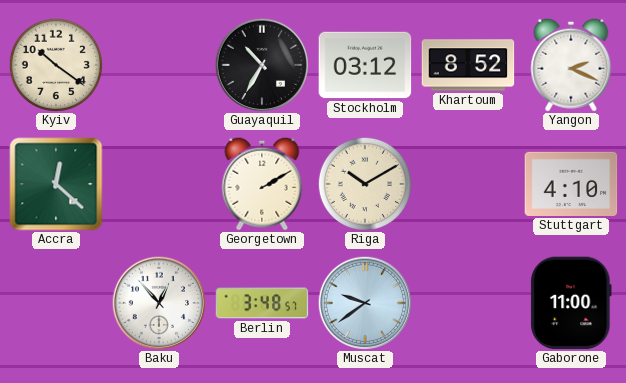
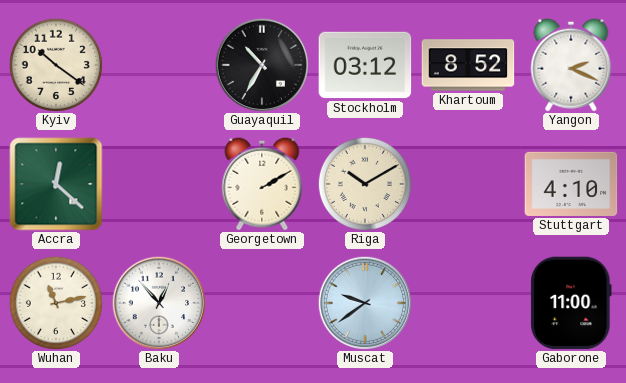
Wuhan: none -> 11:13 (56, 303)
Berlin: 3:48 -> none (262, 303)
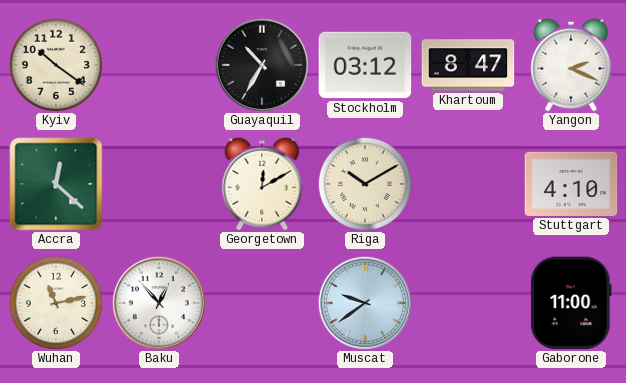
Khartoum: 8:52 -> 8:47 (468, 65)
Georgetown: 2:10 -> 12:10 (262, 184)
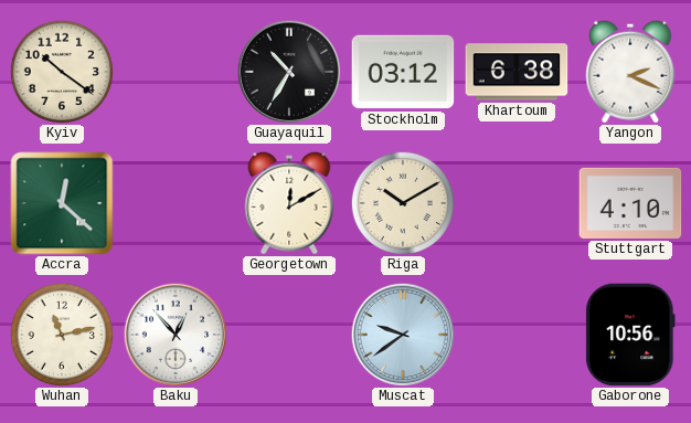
Khartoum: 8:47 -> 6:38 (517, 72)
Gaborone: 11:00 -> 10:56 (630, 335)
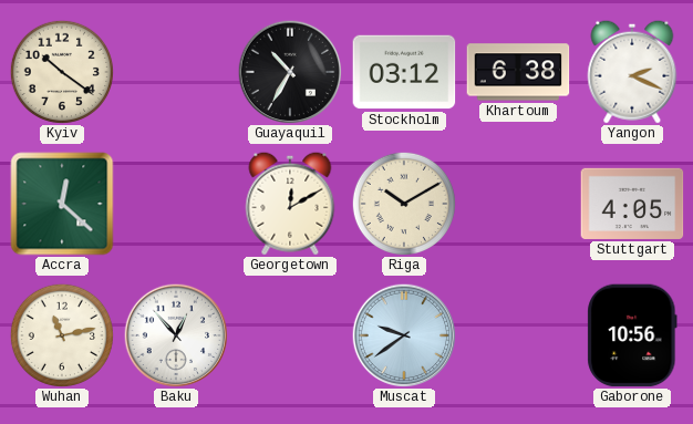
Stuttgart: 4:10 -> 4:05 (632, 204)
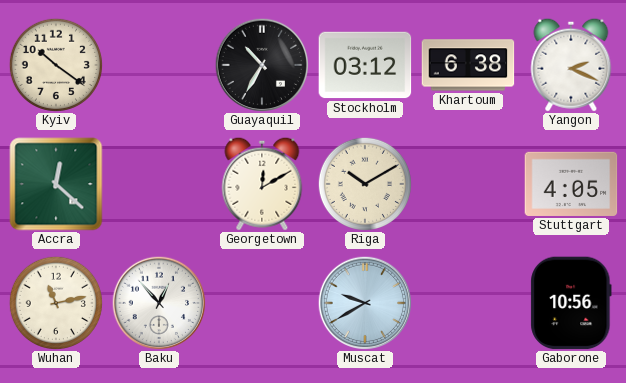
Muscat: 9:39 -> 9:40 (364, 302)
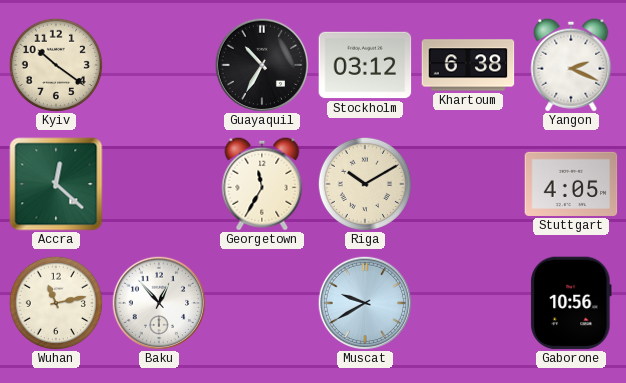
Georgetown: 12:10 -> 11:35 (262, 184)
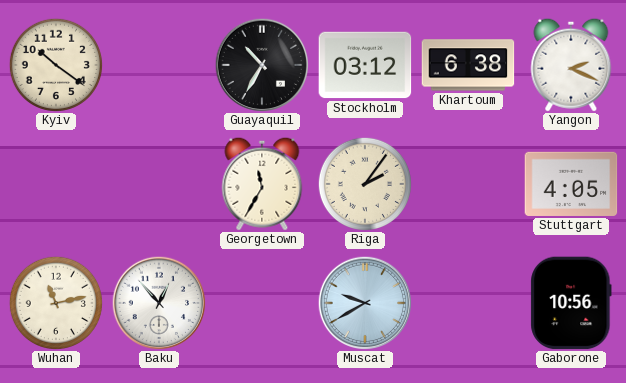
Accra: 12:22 -> none (56, 184)
Riga: 10:10 -> 2:06 (365, 184)
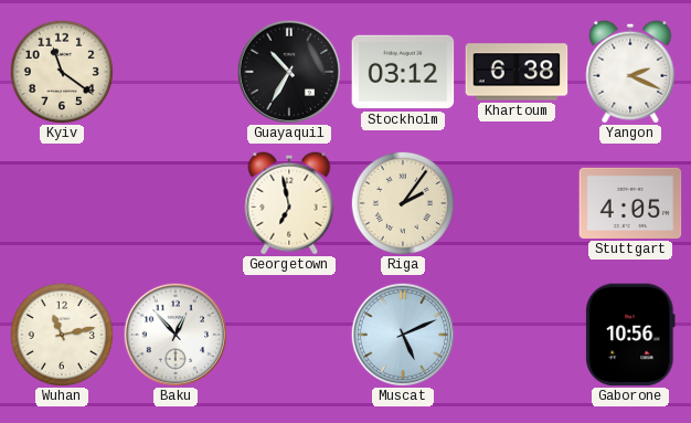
Kyiv: 10:21 -> 11:21 (62, 72)
Georgetown: 11:35 -> 6:58 (289, 203)
Muscat: 9:40 -> 5:11 (402, 334)
